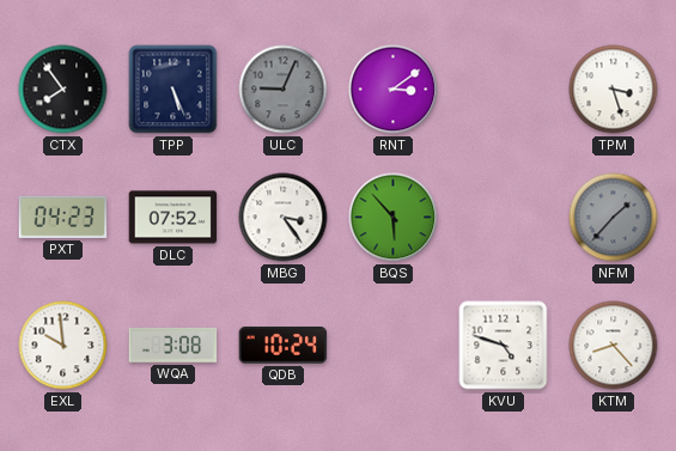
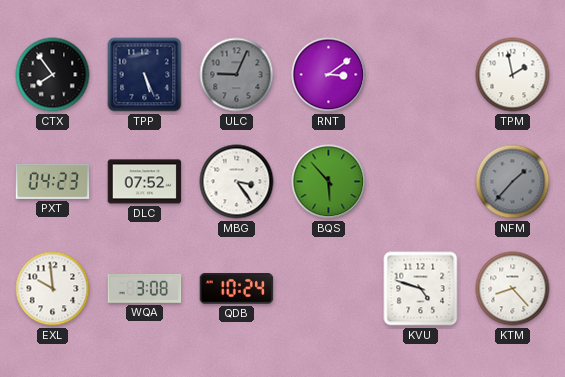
TPM: 3:27 -> 1:58 (513, 75)
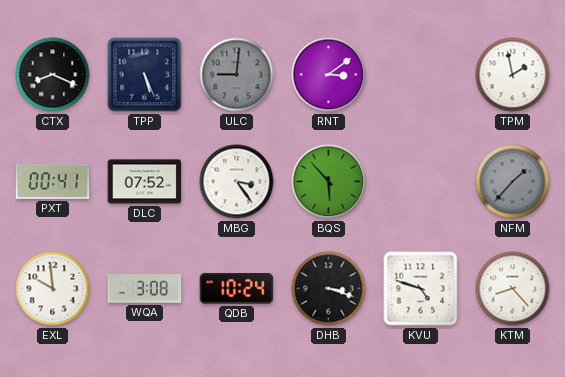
CTX: 7:54 -> 8:19 (53, 75)
ULC: 9:04 -> 9:01 (237, 75)
PXT: 04:23 -> 00:41 (53, 181)
DHB: none -> 3:18 (329, 289)
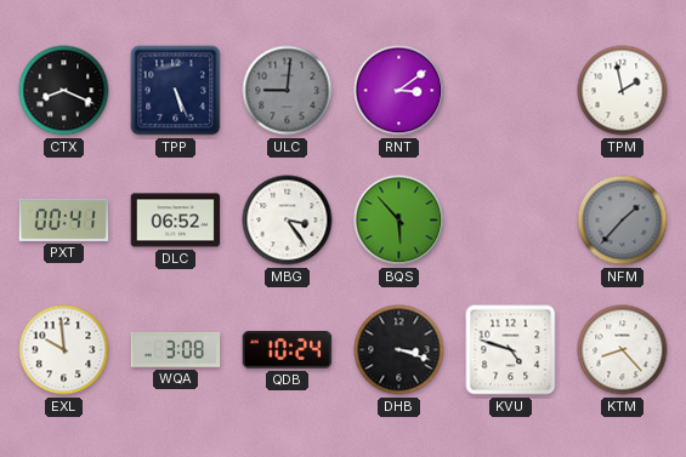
DLC: 07:52 -> 06:52 (176, 221)
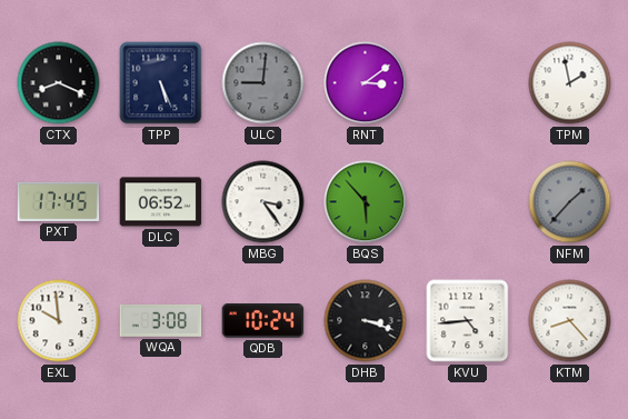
PXT: 00:41 -> 17:45 (59, 201)
KVU: 4:48 -> 4:44 (468, 321)
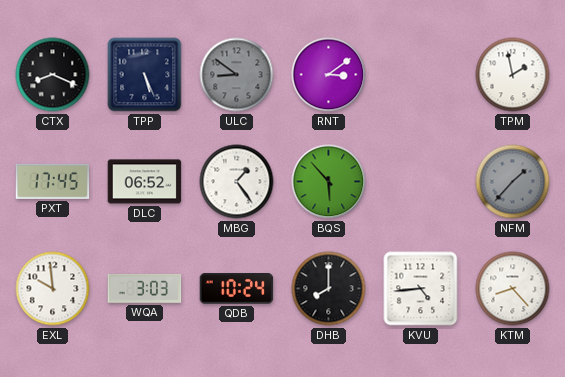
ULC: 9:01 -> 8:51 (237, 75)
MBG: 3:24 -> 1:24 (237, 182)
WQA: 3:08 -> 3:03 (145, 288)
DHB: 3:18 -> 8:00 (329, 289)
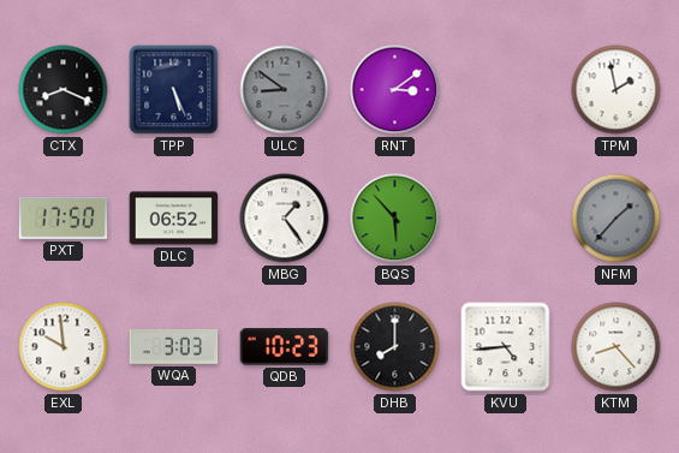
PXT: 17:45 -> 17:50 (64, 217)
QDB: 10:24 -> 10:23 (285, 347)
